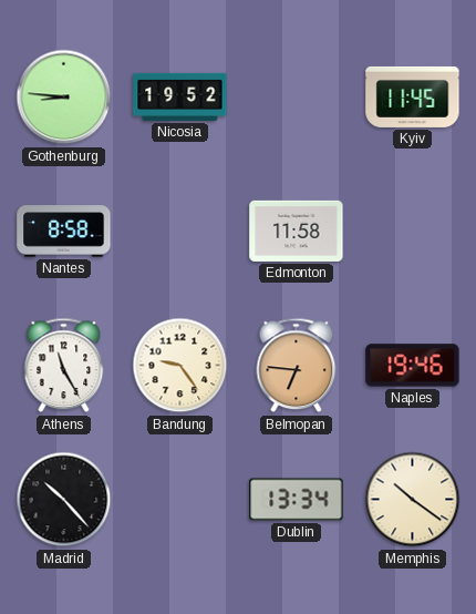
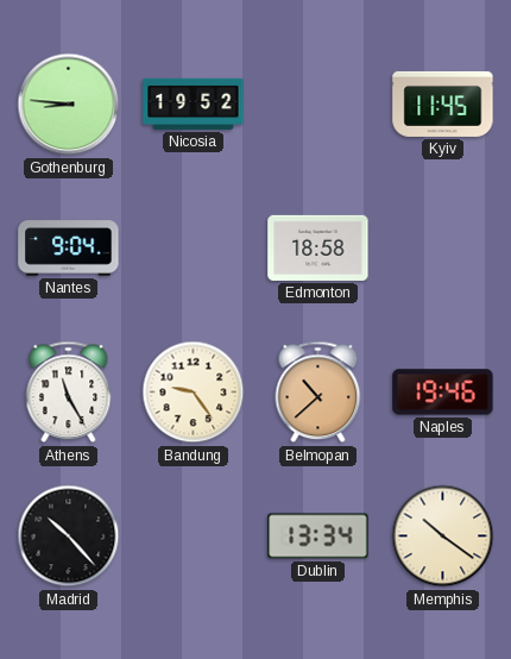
Nantes: 8:58 -> 9:04 (69, 249)
Edmonton: 11:58 -> 18:58 (318, 247)
Belmopan: 6:46 -> 10:38 (318, 393)
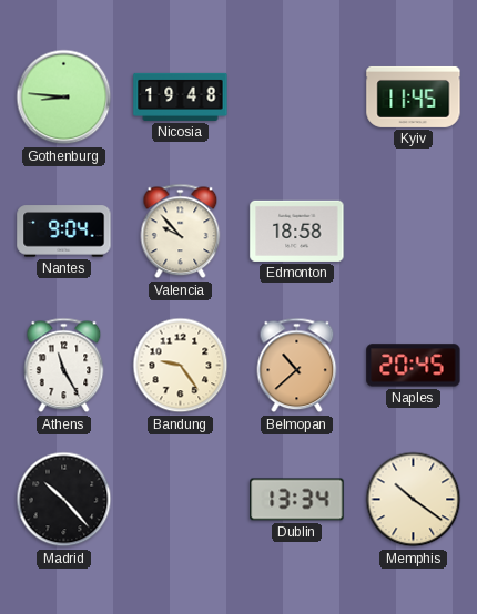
Nicosia: 19:52 -> 19:48 (181, 96)
Valencia: none -> 9:53 (181, 232)
Naples: 19:46 -> 20:45 (414, 366)
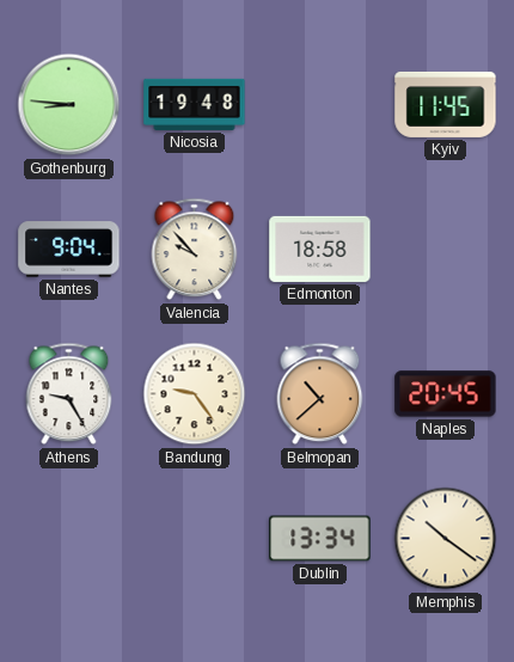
Athens: 11:25 -> 9:25 (69, 394)
Madrid: 10:23 -> none (64, 500)
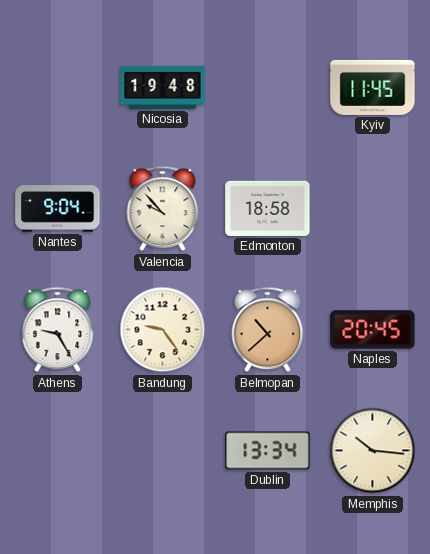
Gothenburg: 8:46 -> none (69, 105)
Memphis: 10:21 -> 10:16 (373, 451)
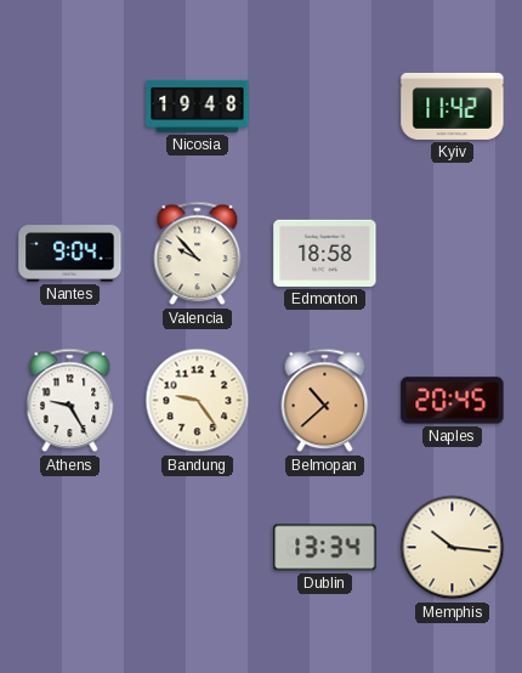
Kyiv: 11:45 -> 11:42 (453, 106)
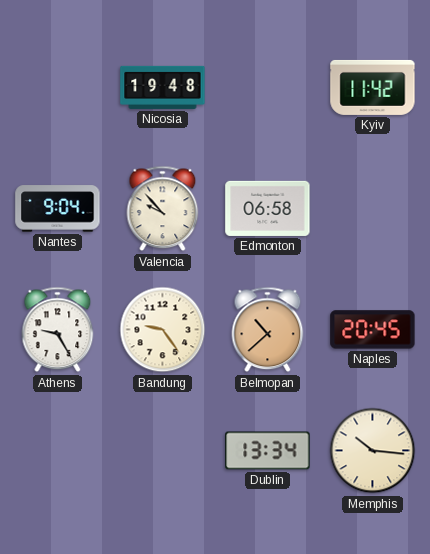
Edmonton: 18:58 -> 06:58 (268, 208)
